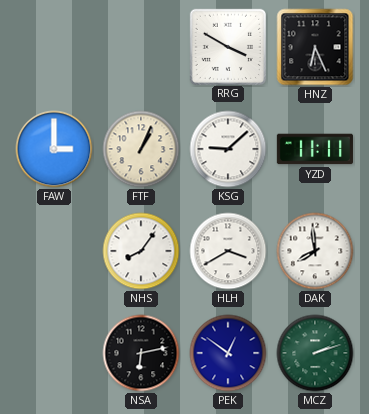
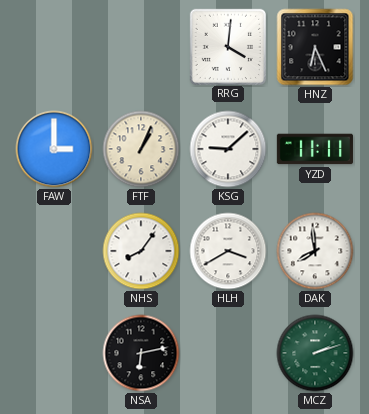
RRG: 3:50 -> 4:01 (227, 46)
PEK: 12:51 -> none (228, 353)
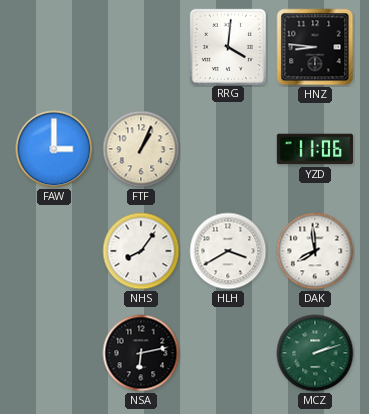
HNZ: 6:26 -> 8:46 (315, 47)
KSG: 9:08 -> none (228, 149)
YZD: 11:11 -> 11:06 (314, 149)
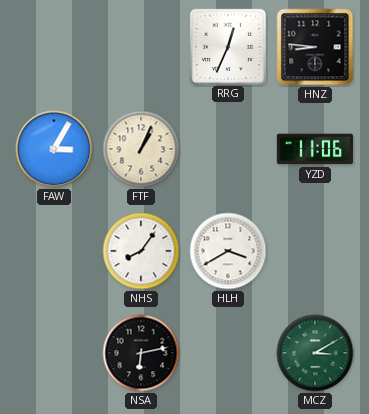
RRG: 4:01 -> 12:34 (227, 46)
FAW: 3:00 -> 3:05 (54, 149)
DAK: 7:59 -> none (315, 251)
MCZ: 2:12 -> 3:10 (315, 353)
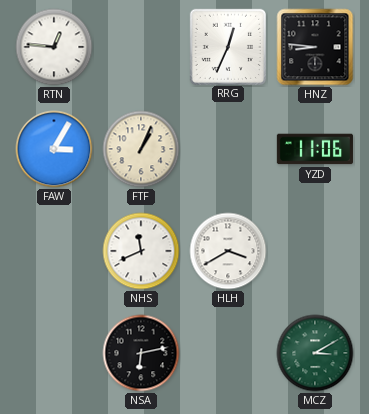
RTN: none -> 12:46 (54, 47)
NHS: 8:06 -> 11:41 (141, 251)
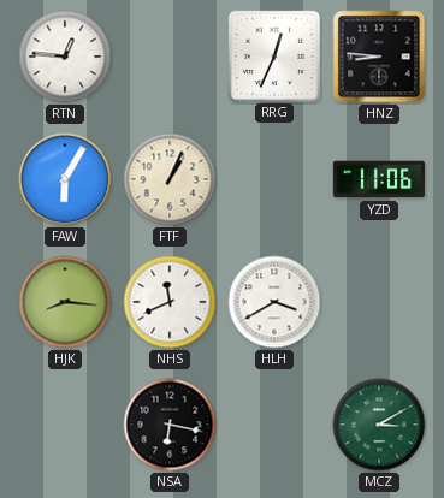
FAW: 3:05 -> 6:05 (65, 179)
HJK: none -> 8:16 (65, 302)
NSA: 6:13 -> 6:17 (170, 425)
